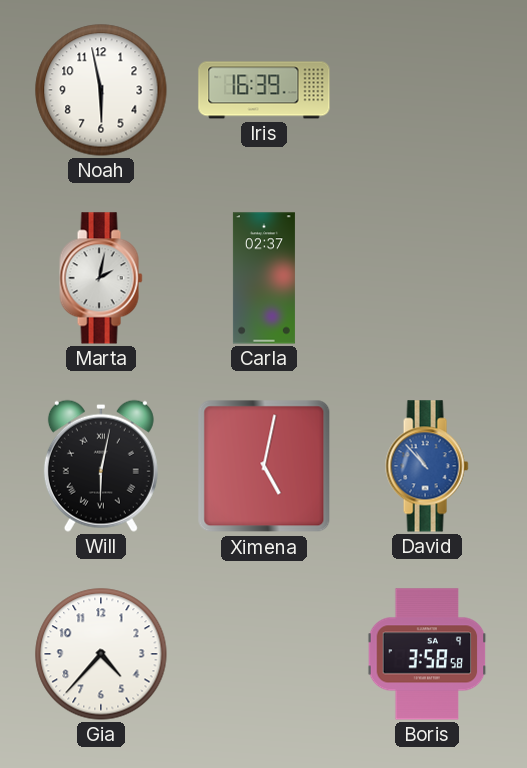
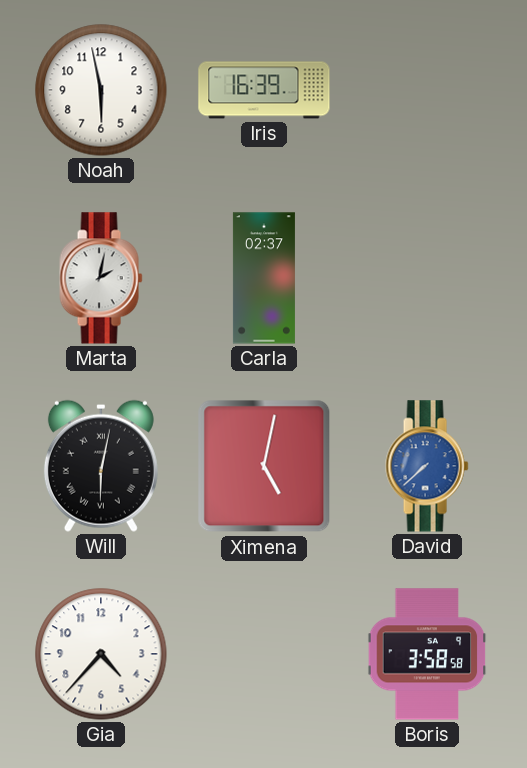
David: 10:53 -> 7:38 (427, 466)
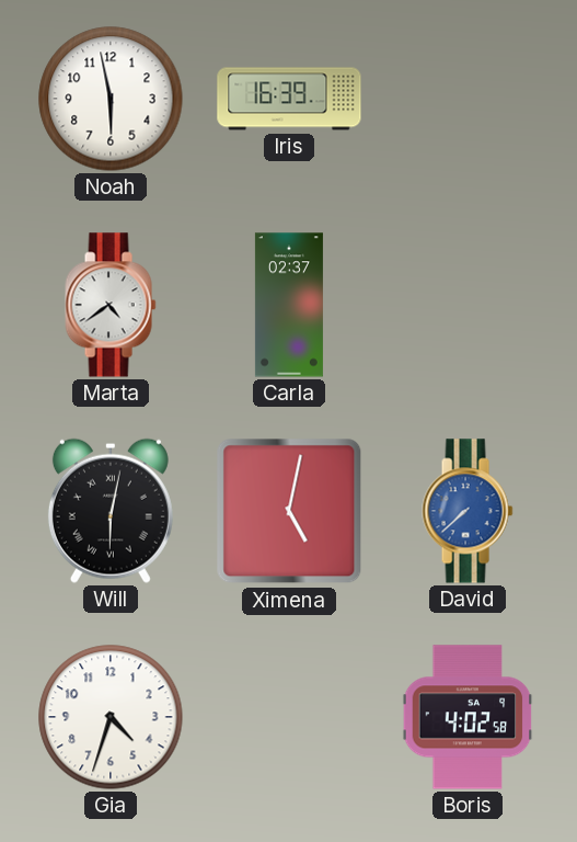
Marta: 2:02 -> 4:39 (111, 305)
Gia: 4:37 -> 4:33 (111, 717)
Boris: 3:58 -> 4:02 (468, 717)
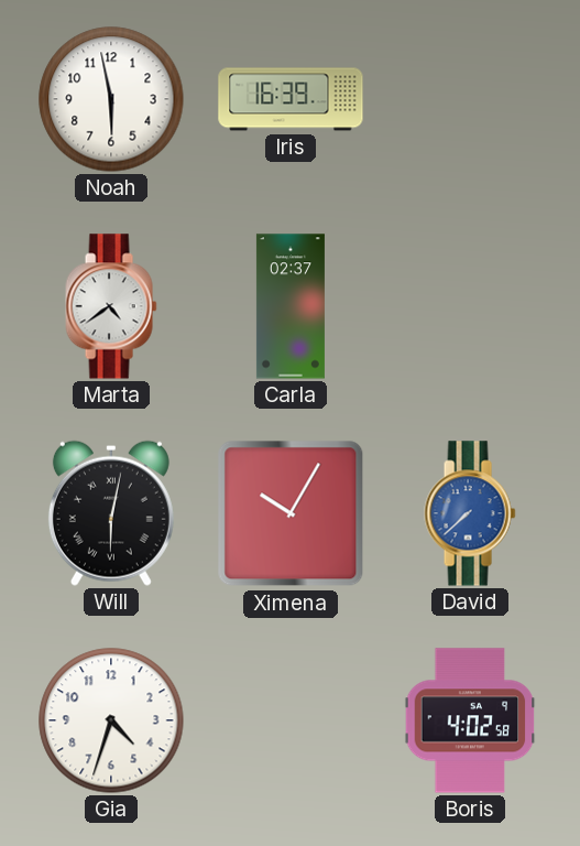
Ximena: 5:02 -> 10:05 (291, 513)
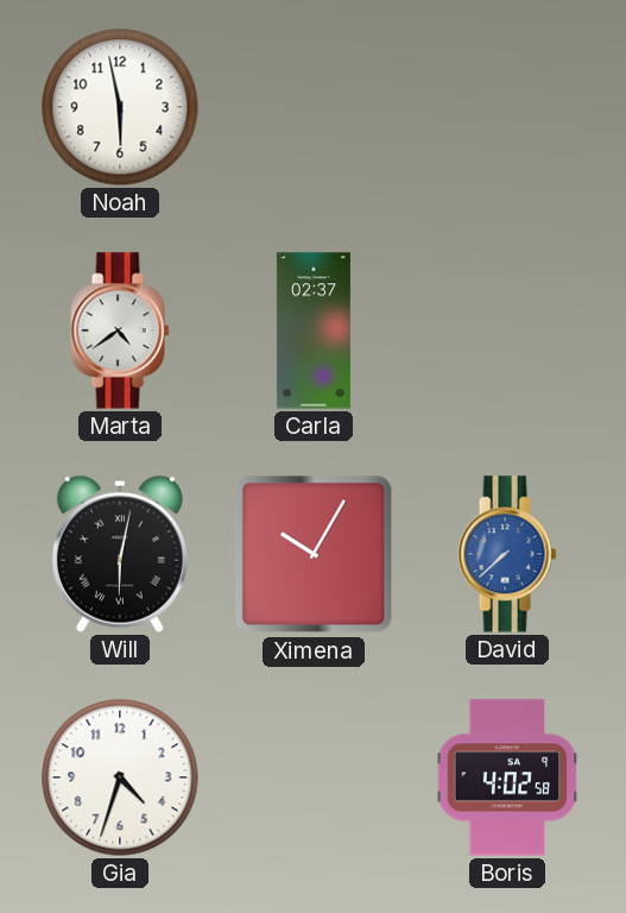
Iris: 16:39 -> none (291, 99)
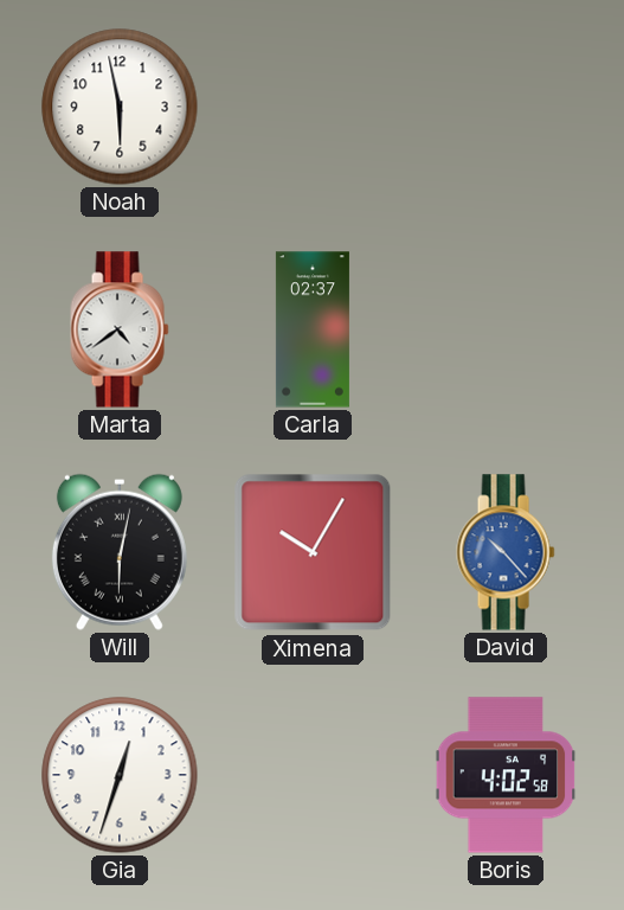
David: 7:38 -> 10:23 (506, 552)
Gia: 4:33 -> 12:33 (120, 775)
